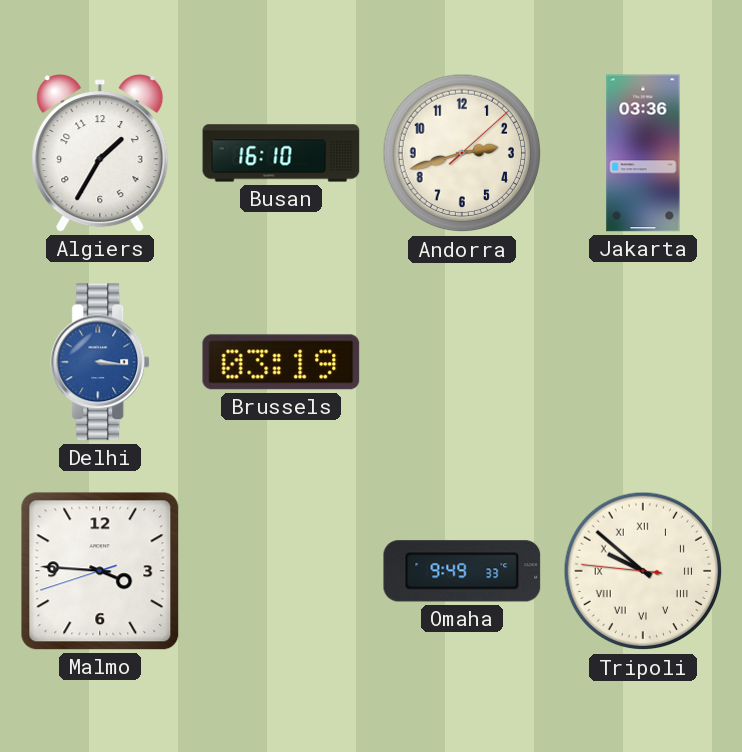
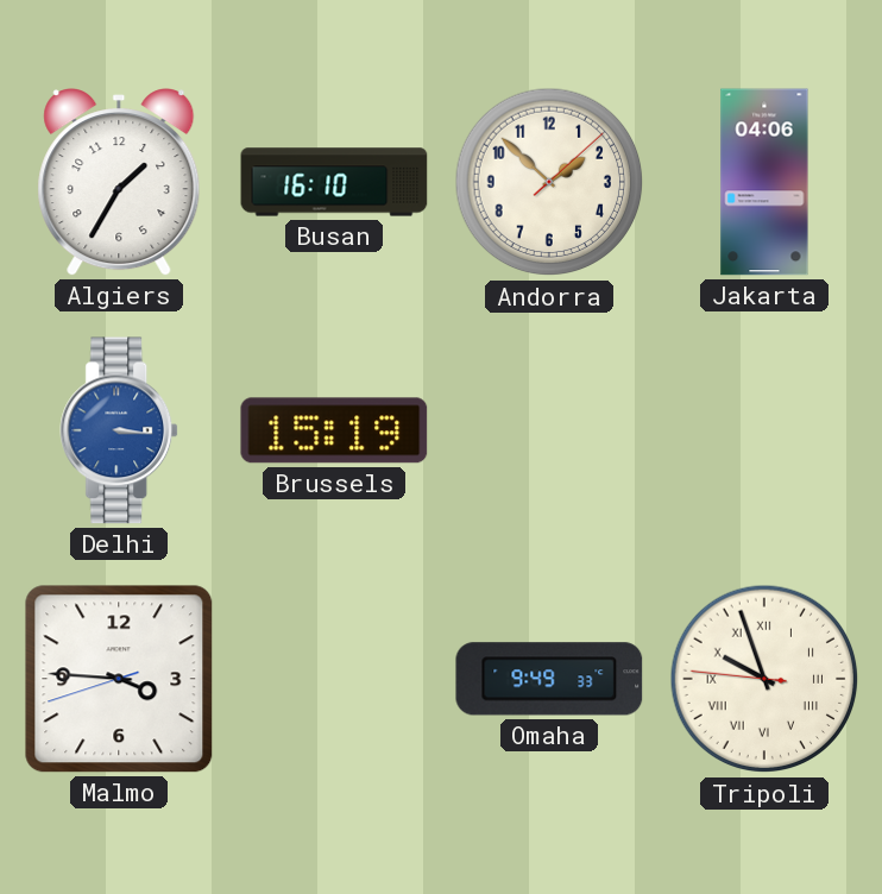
Andorra: 2:42 -> 1:52 (549, 182)
Jakarta: 03:36 -> 04:06 (764, 182)
Brussels: 03:19 -> 15:19 (334, 430)
Tripoli: 9:51 -> 9:56 (764, 679)
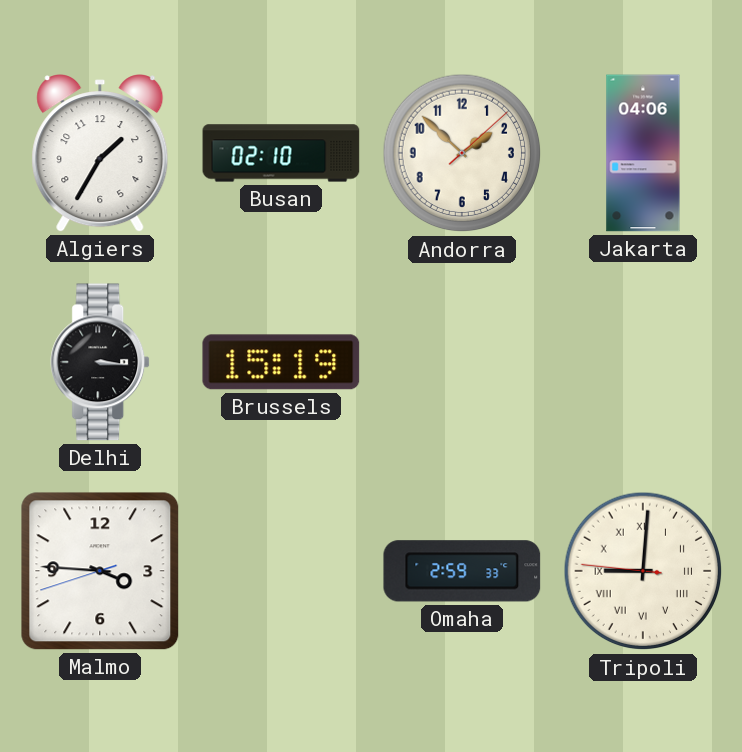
Busan: 16:10 -> 02:10 (281, 153)
Delhi dial: blue -> black (101, 362)
Omaha: 9:49 -> 2:59 (462, 571)
Tripoli: 9:56 -> 9:00 (643, 571)
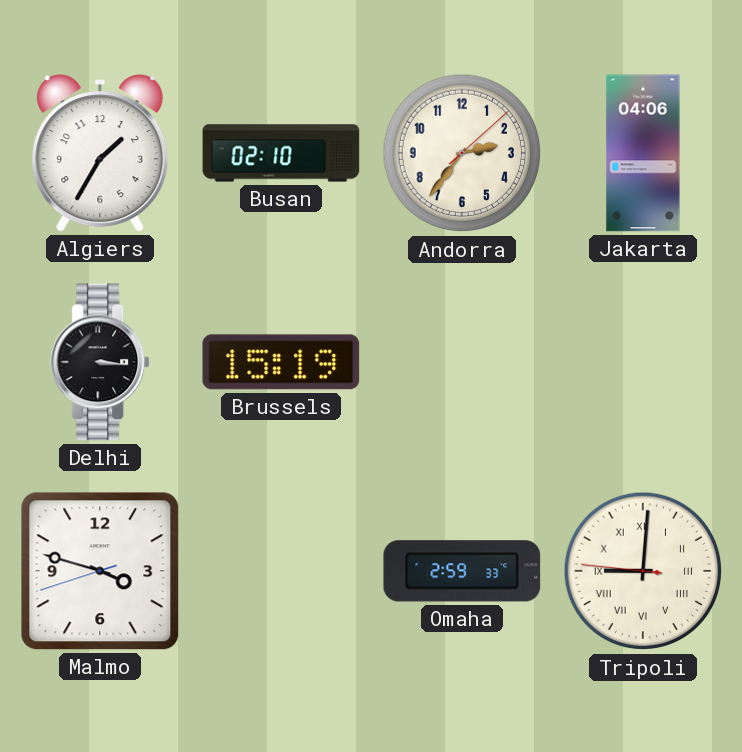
Andorra: 1:52 -> 2:36 (462, 153)
Malmo: 3:45 -> 3:47 (100, 571)
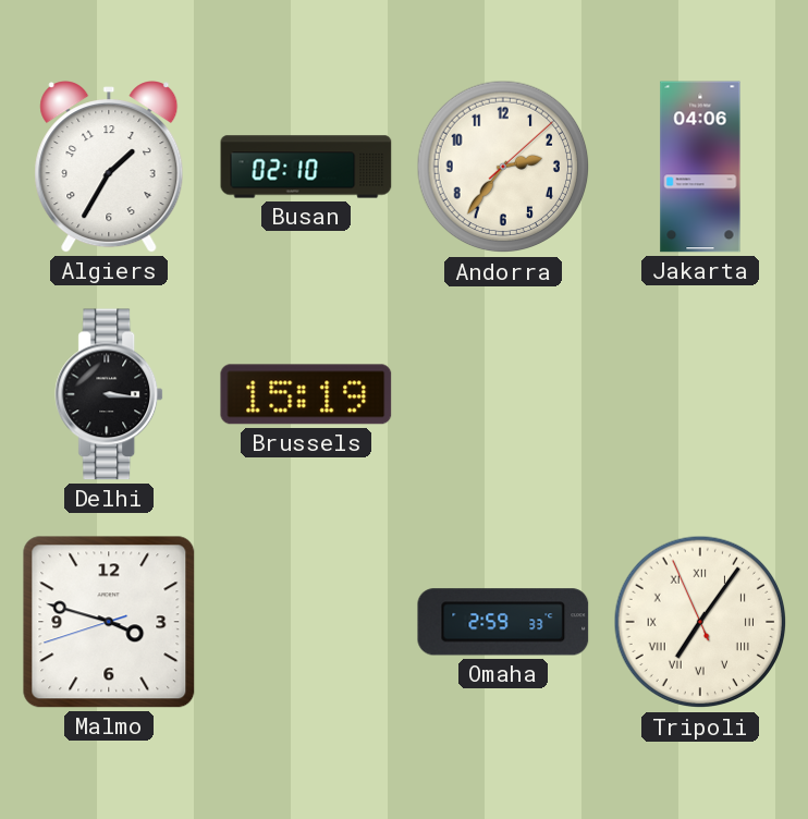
Tripoli: 9:00 -> 7:05 (700, 622)
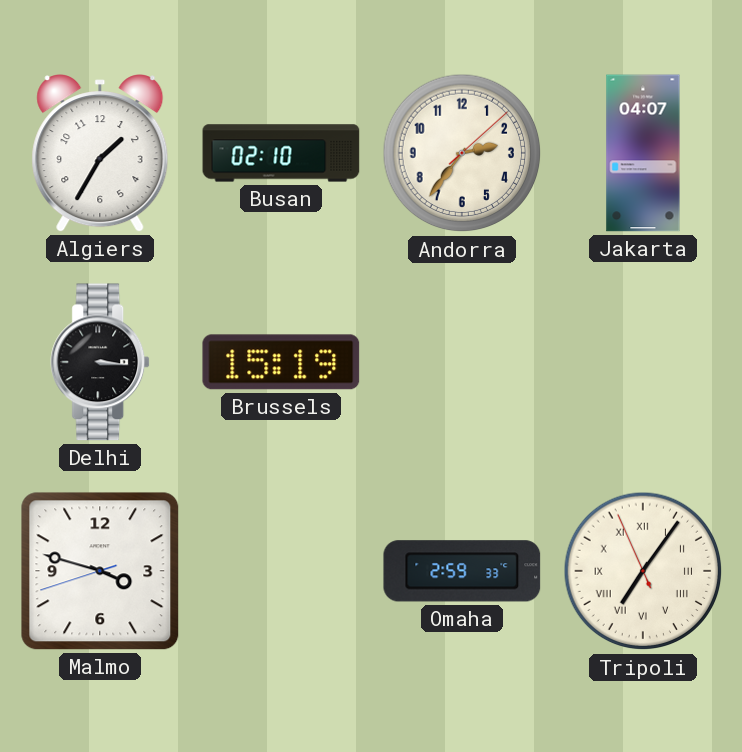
Jakarta: 04:06 -> 04:07 (643, 153)
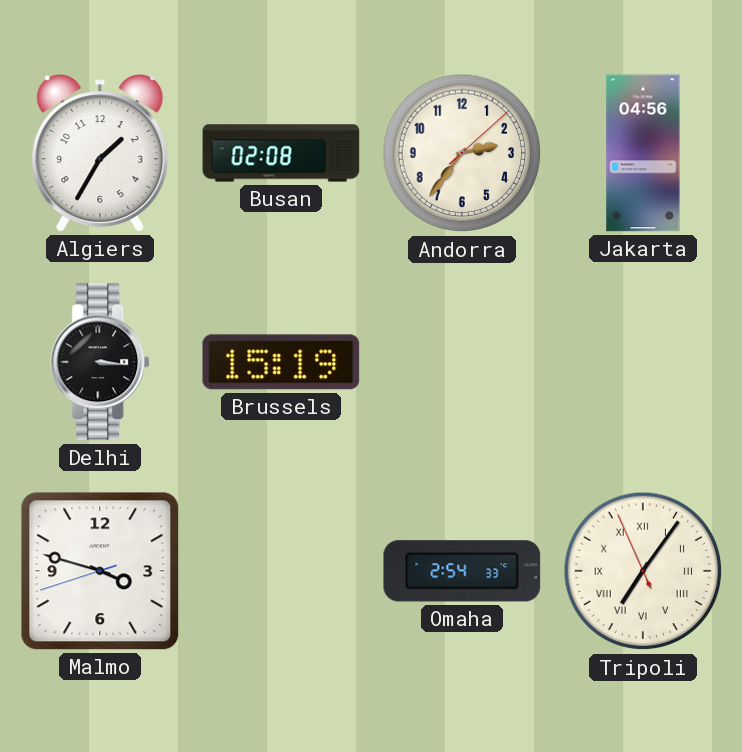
Busan: 02:10 -> 02:08 (281, 153)
Jakarta: 04:07 -> 04:56 (643, 153)
Omaha: 2:59 -> 2:54 (462, 571)
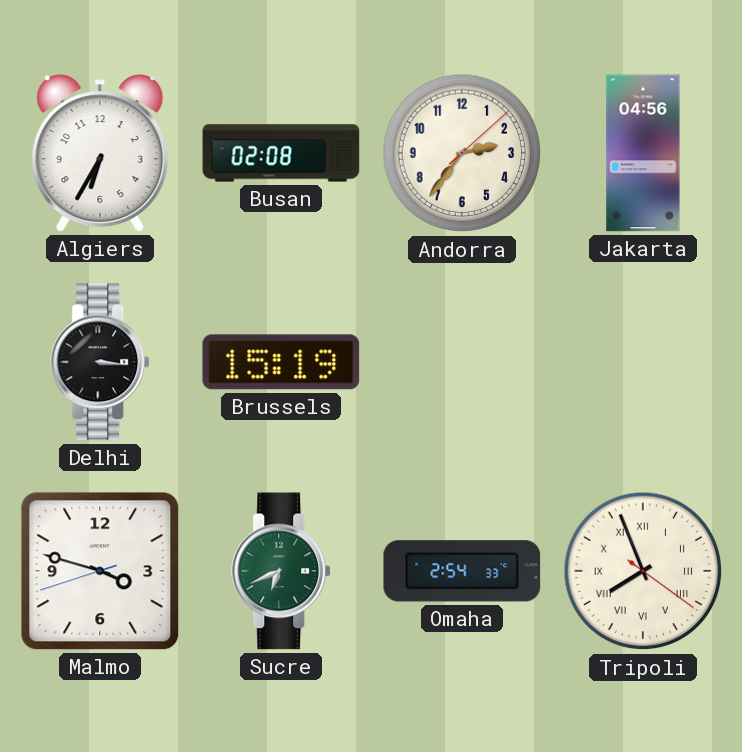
Algiers: 1:35 -> 6:35 (100, 153)
Sucre: none -> 6:41 (282, 571)
Tripoli: 7:05 -> 7:56 (643, 571)
